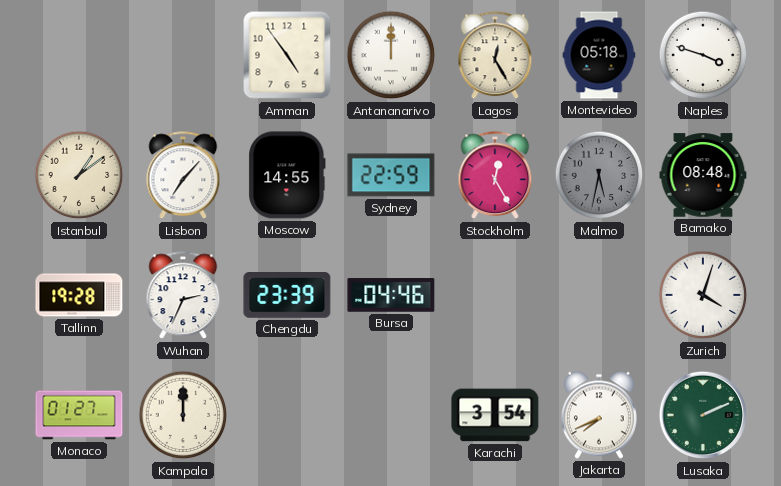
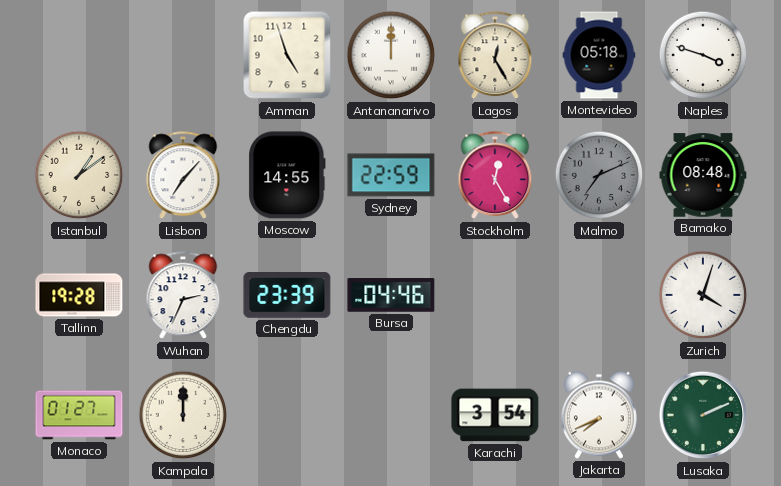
Amman: 4:54 -> 4:57 (287, 55)
Malmo: 5:32 -> 7:11 (599, 175)
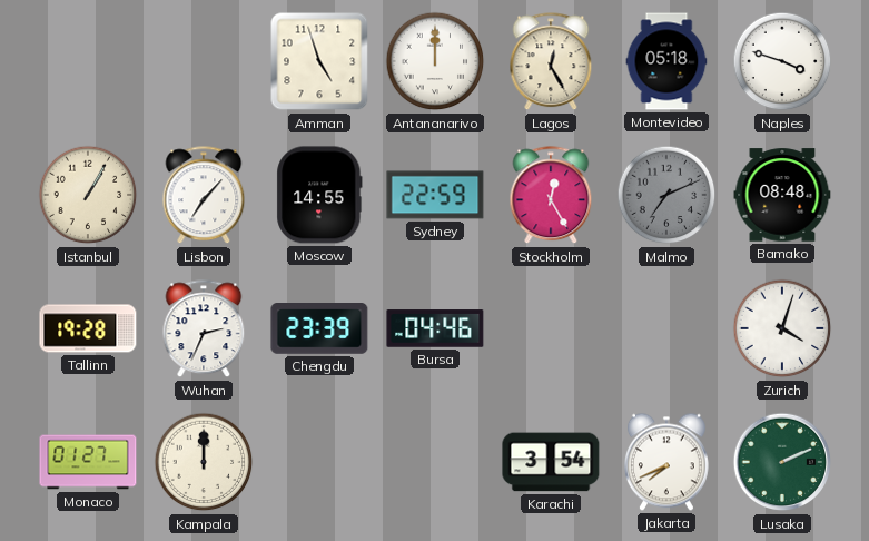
Istanbul: 1:09 -> 1:05 (88, 195)
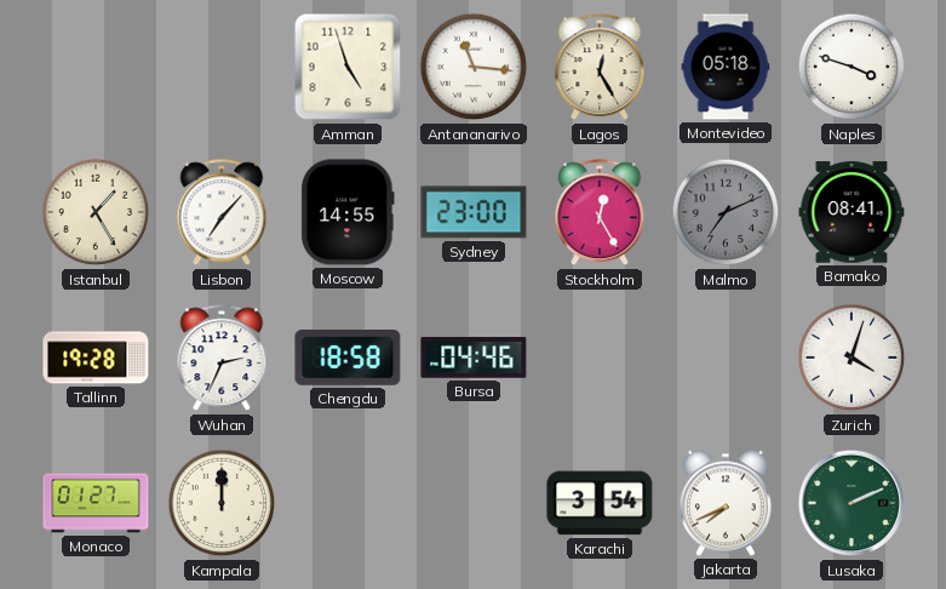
Antananarivo: 12:00 -> 11:16 (474, 67)
Istanbul: 1:05 -> 1:25 (96, 212)
Sydney: 22:59 -> 23:00 (474, 212)
Bamako: 08:48 -> 08:41 (852, 212)
Chengdu: 23:39 -> 18:58 (348, 358)
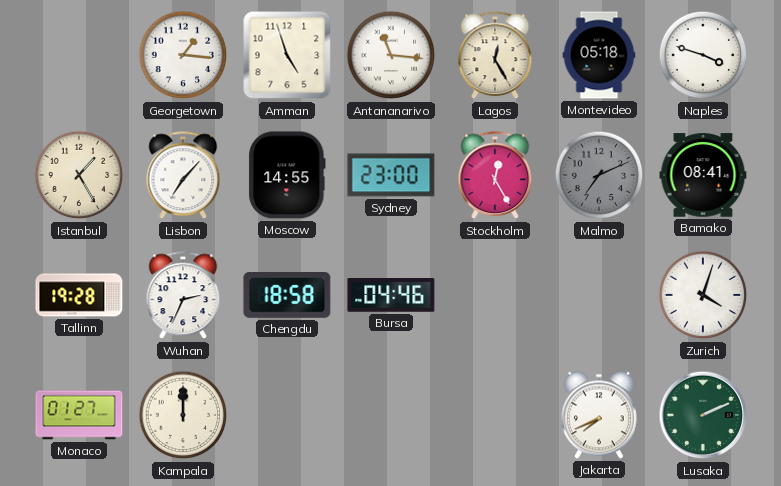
Georgetown: none -> 1:16 (183, 55)
Karachi: 3:54 -> none (600, 503)
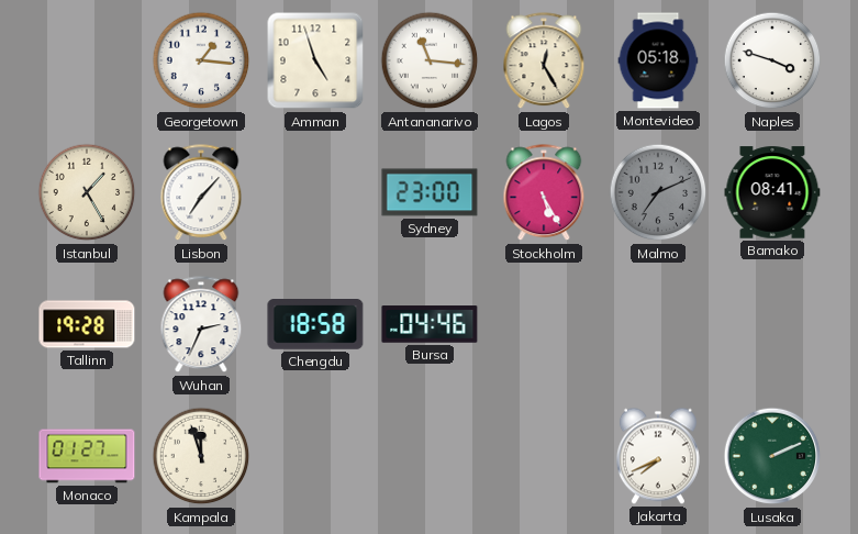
Moscow: 14:55 -> none (287, 175)
Stockholm: 12:25 -> 5:25 (544, 193)
Zurich: 4:03 -> none (703, 295)
Kampala: 12:00 -> 11:57 (201, 456)
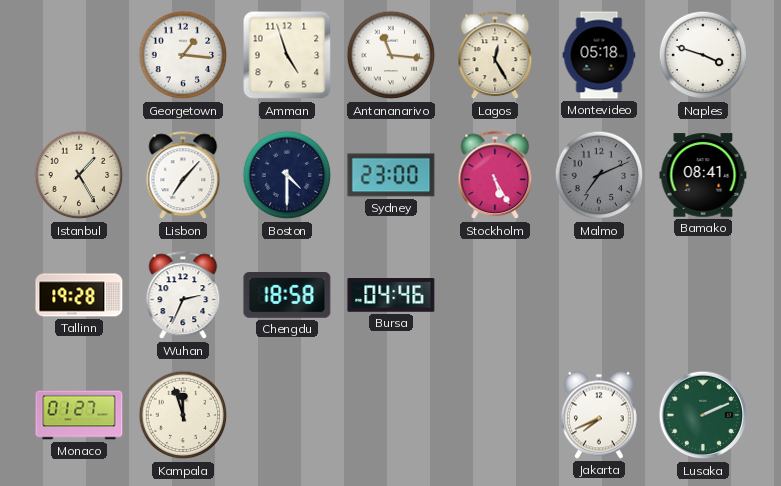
Boston: none -> 4:30 (287, 175)
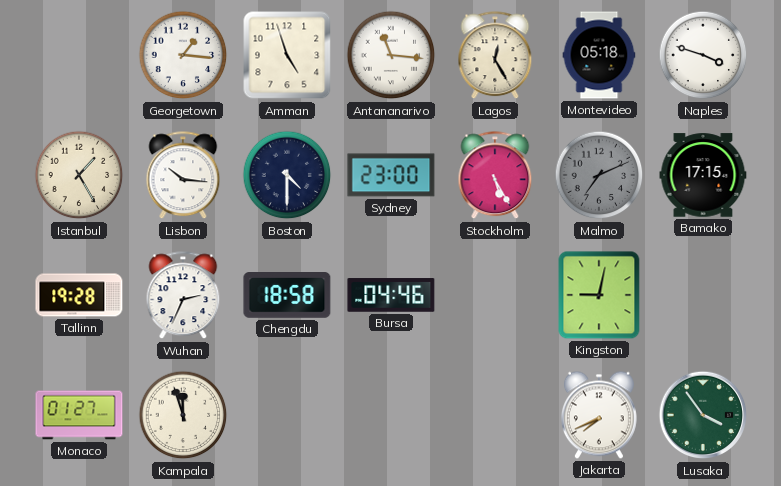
Lisbon: 7:07 -> 10:16 (183, 176)
Bamako: 08:41 -> 17:15 (703, 175)
Kingston: none -> 9:02 (599, 295)
Lusaka: 2:11 -> 3:54 (703, 415)
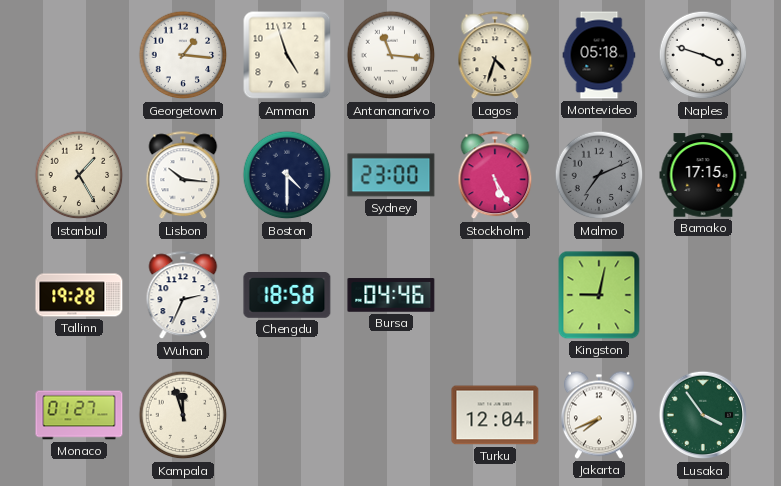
Lagos: 12:25 -> 4:33 (495, 56)
Turku: none -> 12:04 (495, 415)
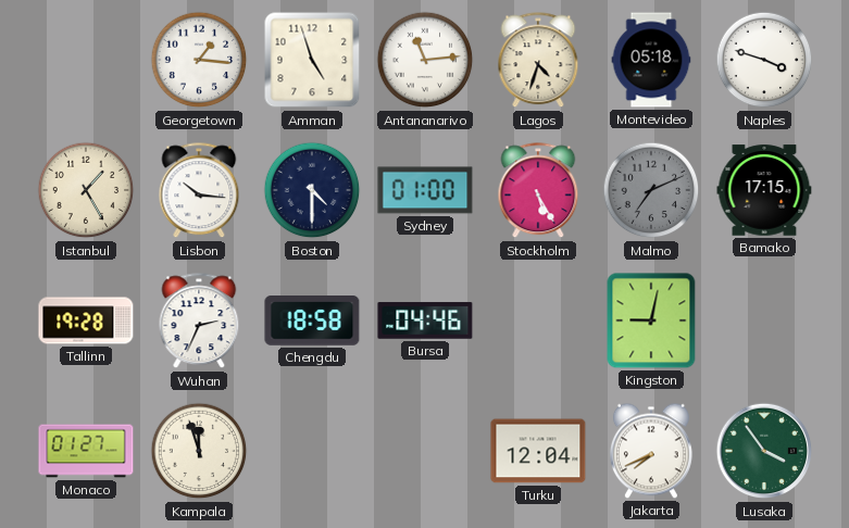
Antananarivo: 11:16 -> 11:14 (425, 60)
Sydney: 23:00 -> 01:00 (425, 190)
